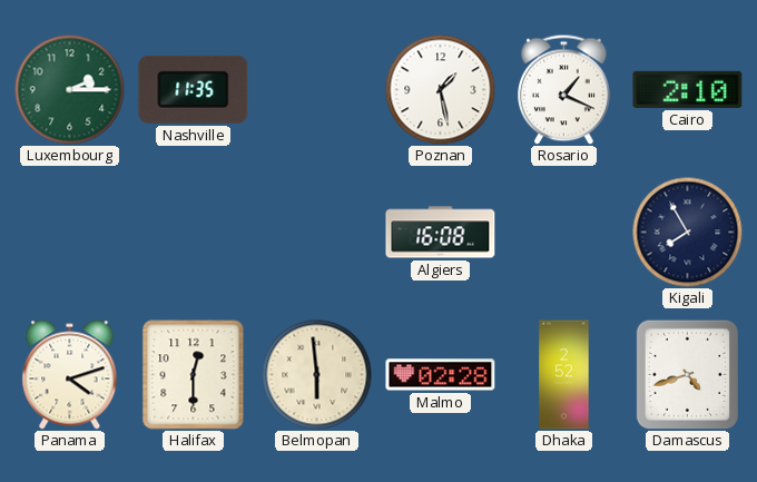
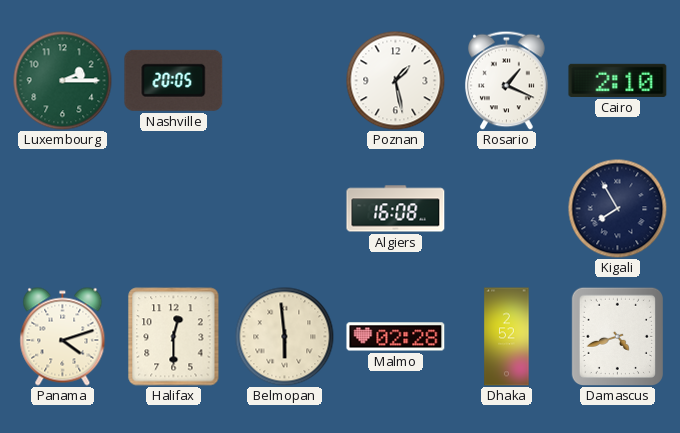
Nashville: 11:35 -> 20:05 (174, 80)
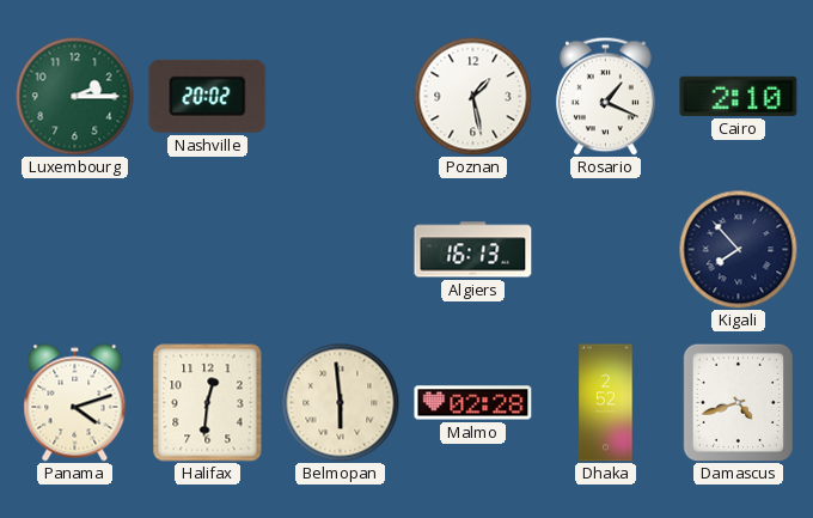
Nashville: 20:05 -> 20:02 (208, 96)
Algiers: 16:08 -> 16:13 (473, 250)
Kigali: 7:55 -> 7:53 (739, 250)
Halifax: 12:30 -> 12:31 (208, 403)
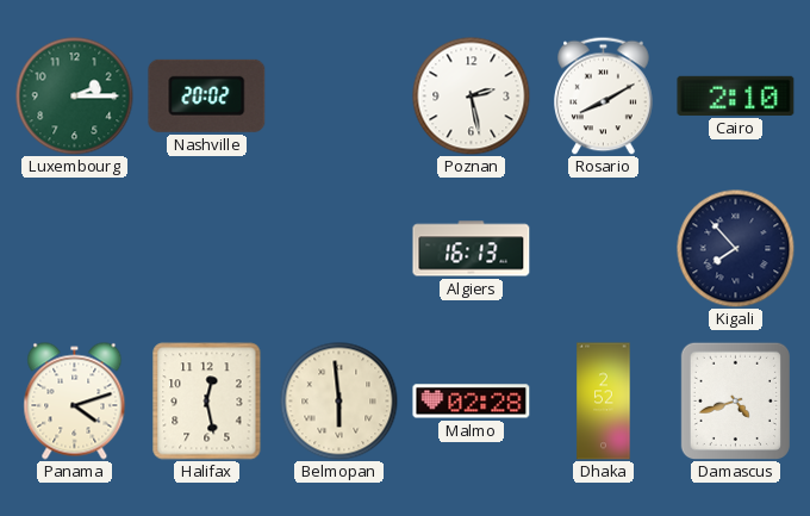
Poznan: 1:28 -> 2:28 (472, 97)
Rosario: 1:19 -> 8:10 (604, 95)
Halifax: 12:31 -> 12:28 (207, 402)
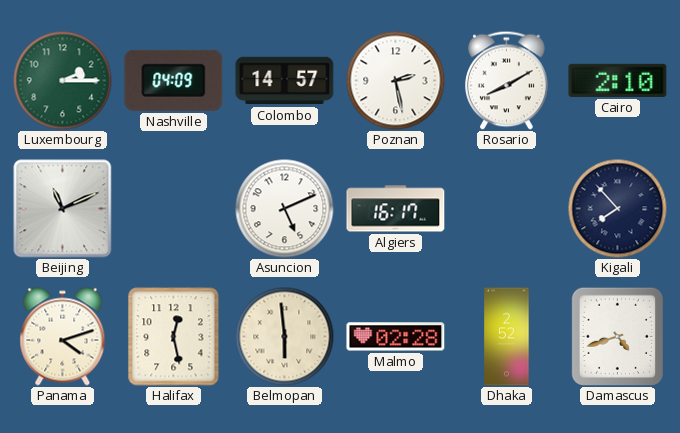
Nashville: 20:02 -> 04:09 (174, 80)
Colombo: none -> 14:57 (285, 81)
Beijing: none -> 11:11 (63, 209)
Asuncion: none -> 5:11 (285, 209)
Algiers: 16:13 -> 16:17 (396, 209)
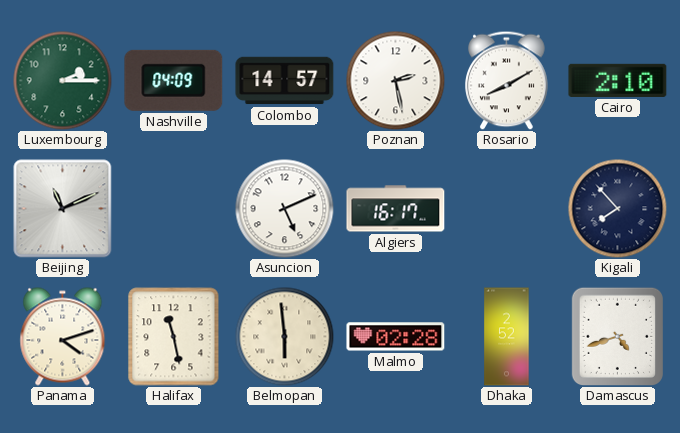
Halifax: 12:28 -> 11:28 (174, 337)
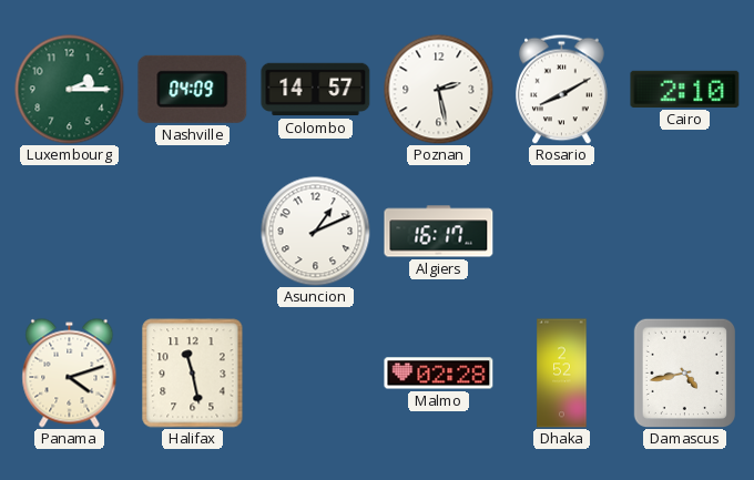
Beijing: 11:11 -> none (63, 209)
Asuncion: 5:11 -> 1:11 (316, 232)
Kigali: 7:53 -> none (618, 209)
Belmopan: 5:59 -> none (285, 337)
Damascus: 4:42 -> 4:43 (684, 372)
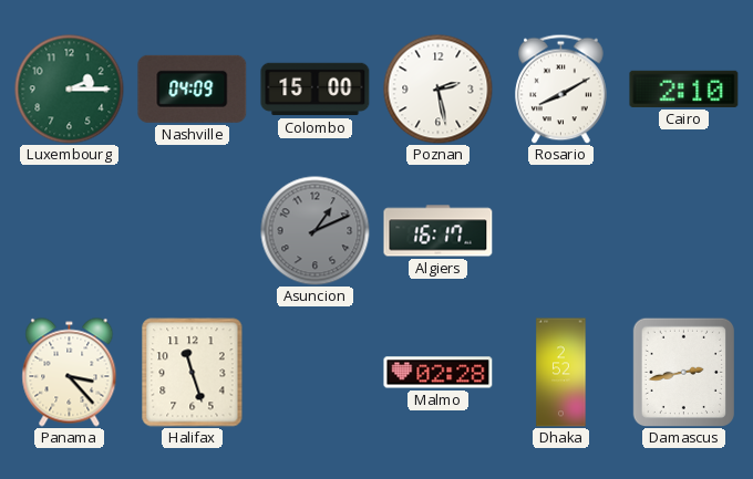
Colombo: 14:57 -> 15:00 (316, 90)
Asuncion dial: white -> grey (316, 231)
Panama: 4:12 -> 3:23 (70, 373)
Halifax: 11:28 -> 11:27 (193, 373)
Damascus: 4:43 -> 2:43 (683, 372)
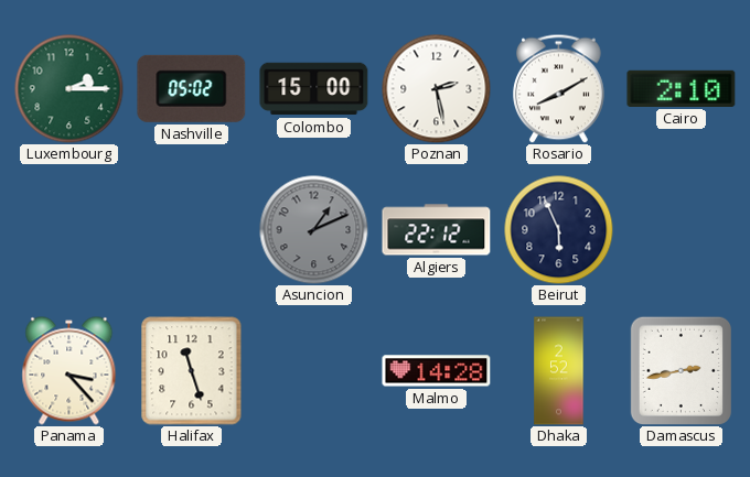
Nashville: 04:09 -> 05:02 (192, 88)
Algiers: 16:17 -> 22:12 (437, 230)
Beirut: none -> 5:56 (559, 230)
Malmo: 02:28 -> 14:28 (437, 371)
